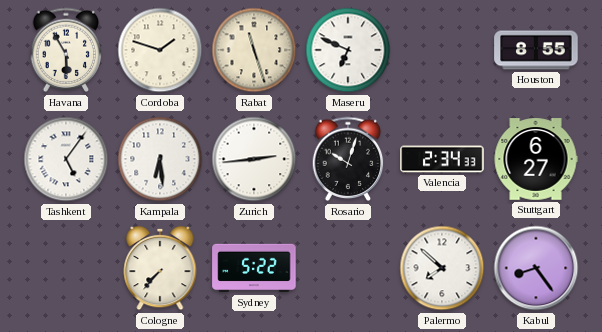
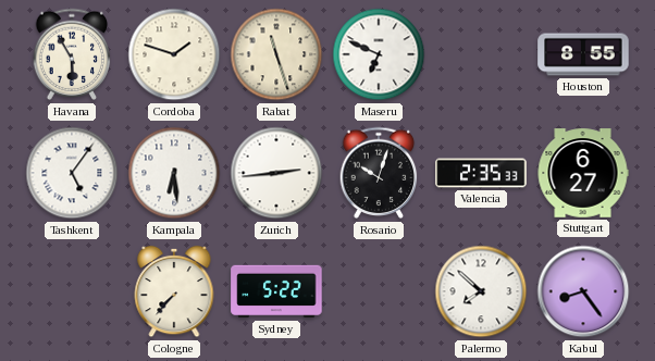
Valencia: 2:34 -> 2:35 (481, 173)
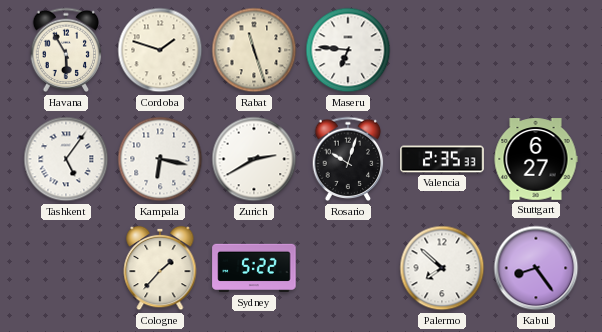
Maseru: 6:49 -> 6:46 (348, 50)
Houston: 8:55 -> none (583, 54)
Kampala: 6:29 -> 6:17 (160, 159)
Zurich: 2:44 -> 2:40 (254, 159)
Cologne: 7:37 -> 1:37 (160, 268)
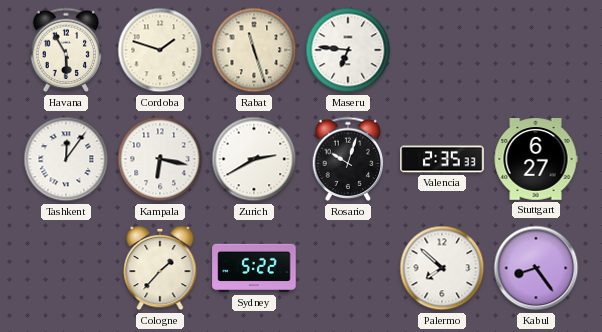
Tashkent: 5:06 -> 12:06 (66, 159)
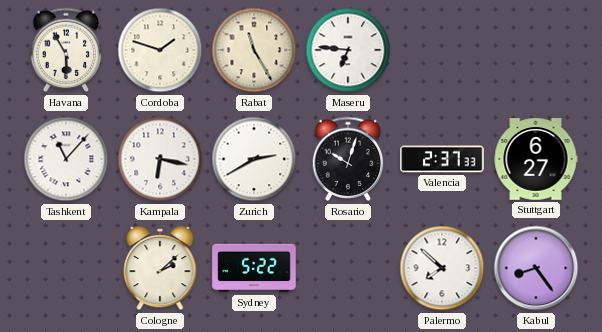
Rabat: 11:27 -> 11:25 (254, 50)
Tashkent: 12:06 -> 11:07 (66, 159)
Valencia: 2:35 -> 2:37 (442, 159)
Cologne: 1:37 -> 2:08 (160, 268)
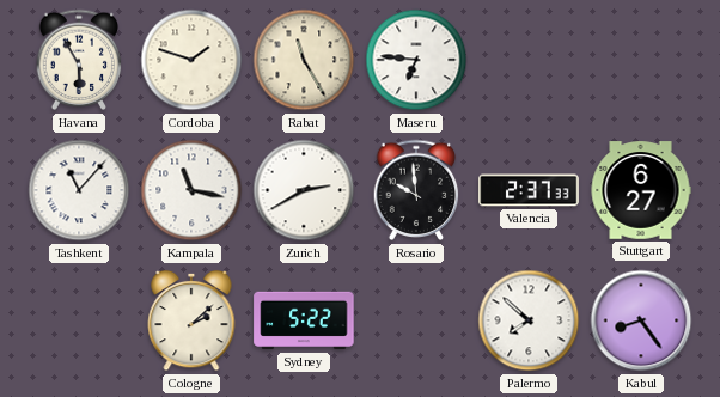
Kampala: 6:17 -> 11:17 (191, 190)
Rosario: 10:03 -> 9:59 (416, 190)
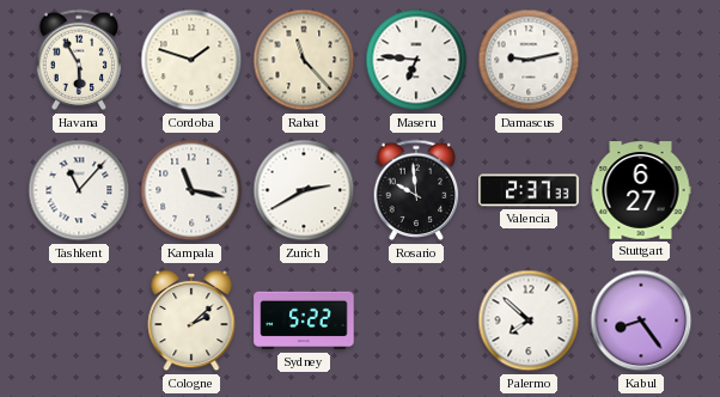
Rabat: 11:25 -> 11:23 (304, 60)
Damascus: none -> 9:13 (529, 60)
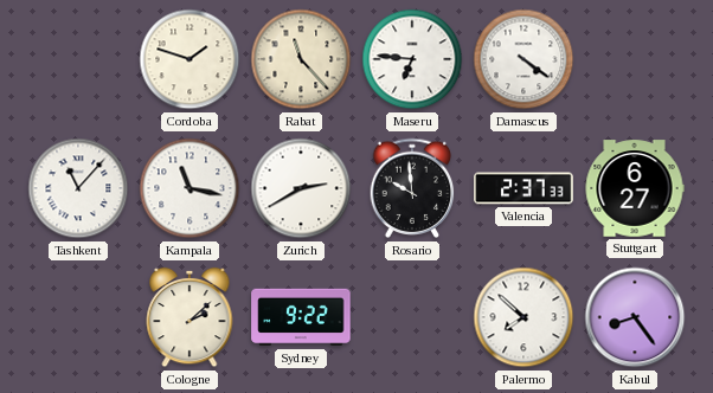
Havana: 5:55 -> none (79, 60)
Damascus: 9:13 -> 4:21 (523, 59)
Sydney: 5:22 -> 9:22 (301, 317)
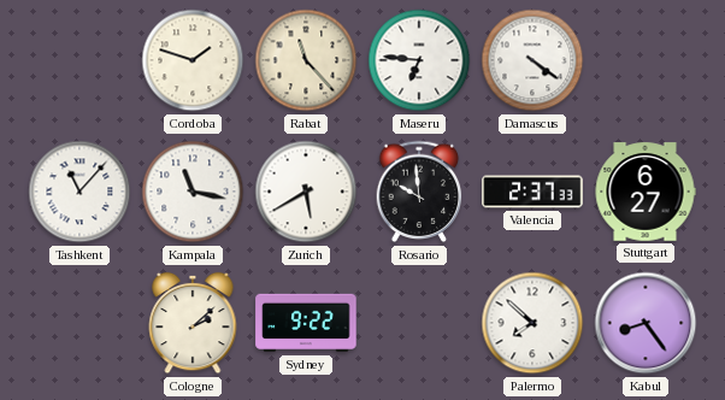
Zurich: 2:40 -> 5:40 (306, 192)
